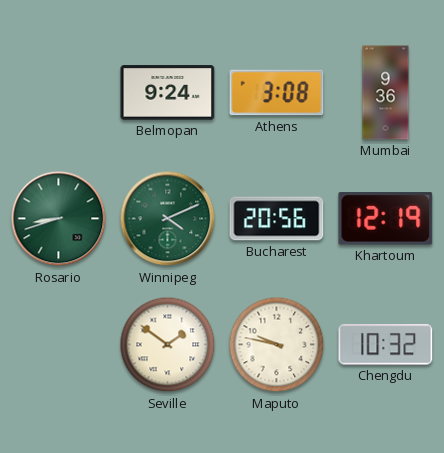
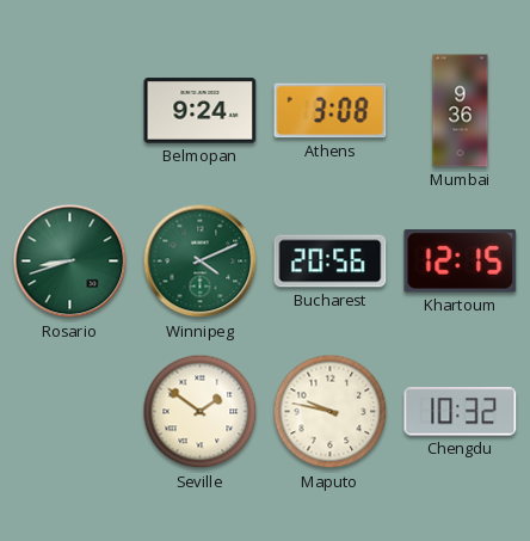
Khartoum: 12:19 -> 12:15 (461, 262)
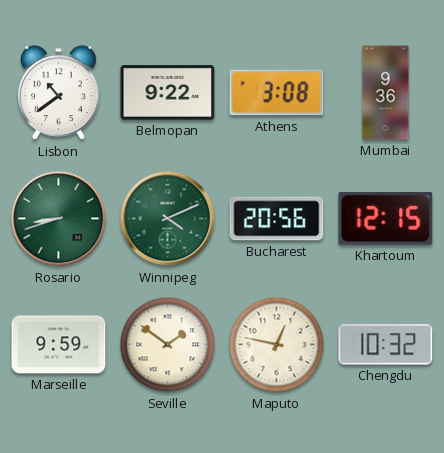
Lisbon: none -> 10:39 (58, 93)
Belmopan: 9:24 -> 9:22 (168, 93)
Marseille: none -> 9:59 (59, 345)
Maputo: 9:47 -> 12:47 (277, 345)
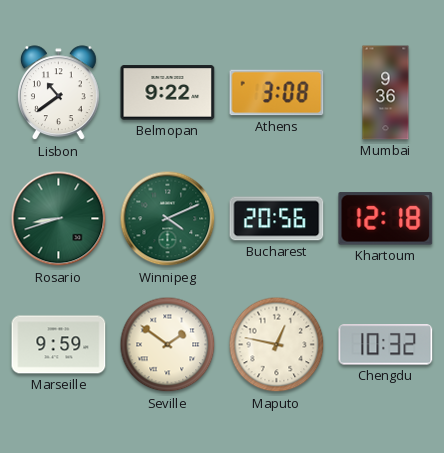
Khartoum: 12:15 -> 12:18 (386, 219)
